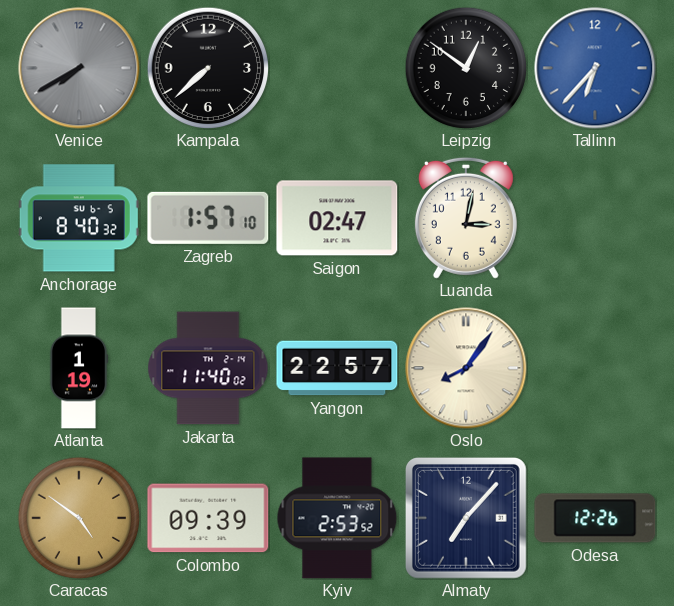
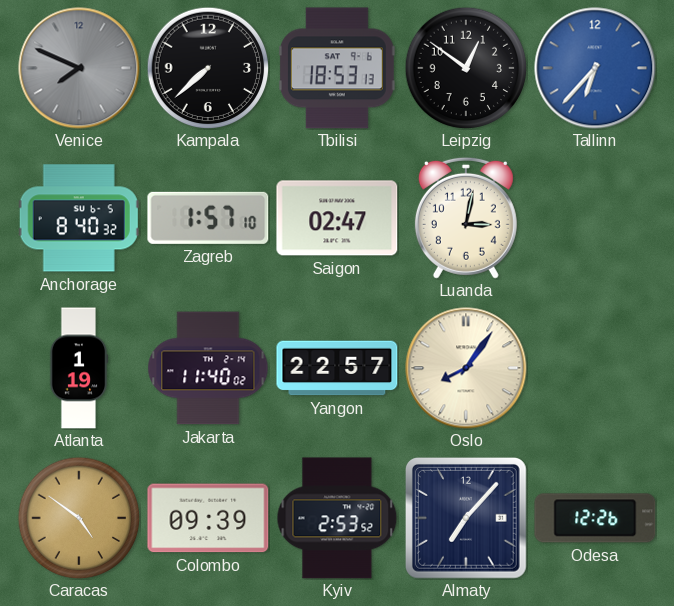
Venice: 7:40 -> 7:49 (79, 68)
Tbilisi: none -> 18:53 (337, 68)
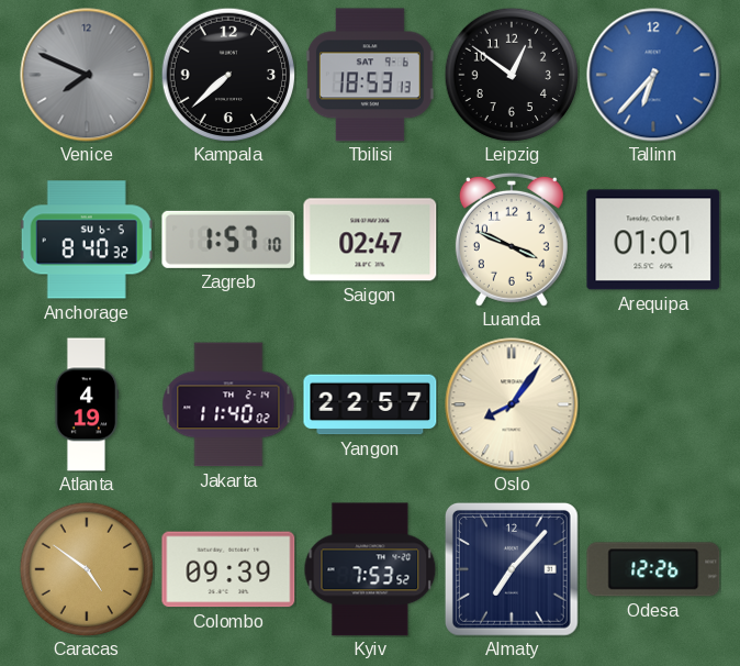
Luanda: 3:02 -> 3:49 (512, 240)
Arequipa: none -> 01:01 (653, 240)
Atlanta: 1:19 -> 4:19 (87, 404)
Kyiv: 2:53 -> 7:53 (370, 569)
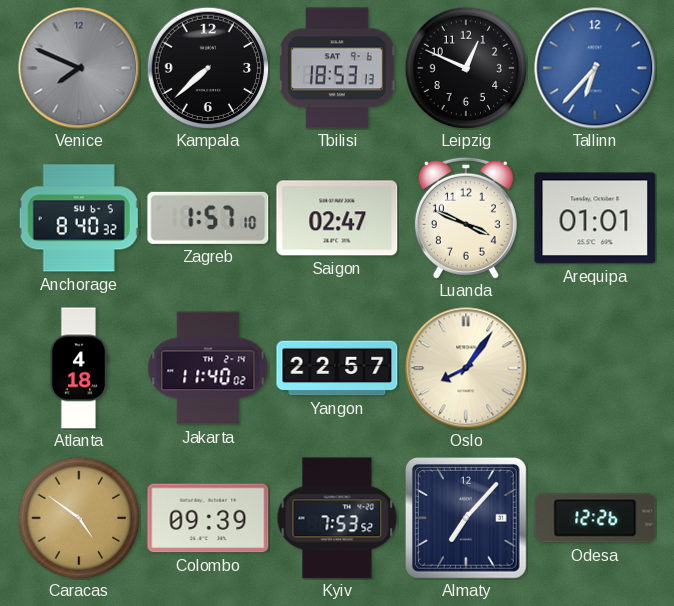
Leipzig: 12:51 -> 12:49 (466, 68)
Atlanta: 4:19 -> 4:18 (79, 368)
